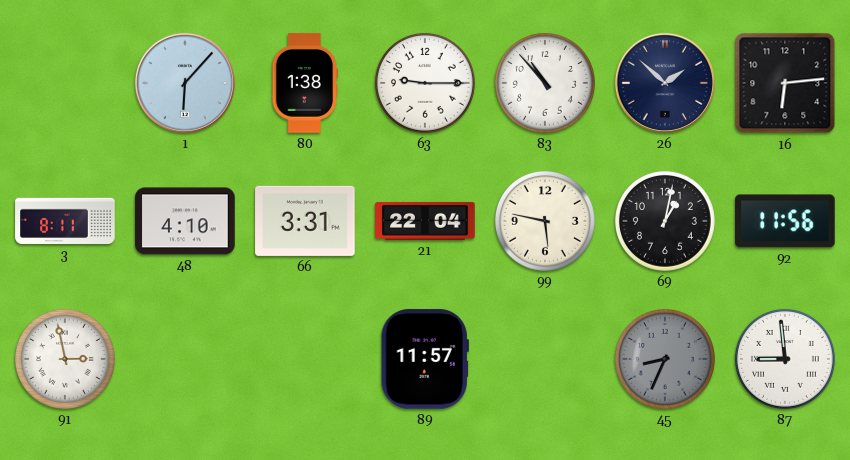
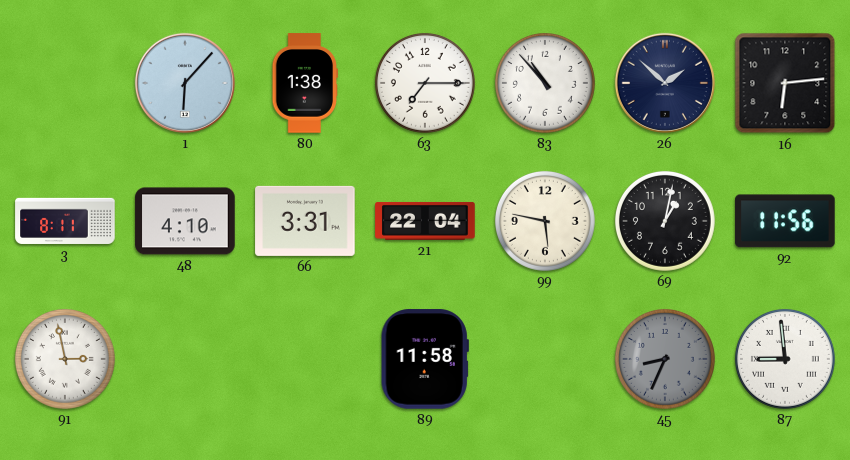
63: 9:15 -> 7:15 (425, 83)
89: 11:57 -> 11:58 (425, 359)
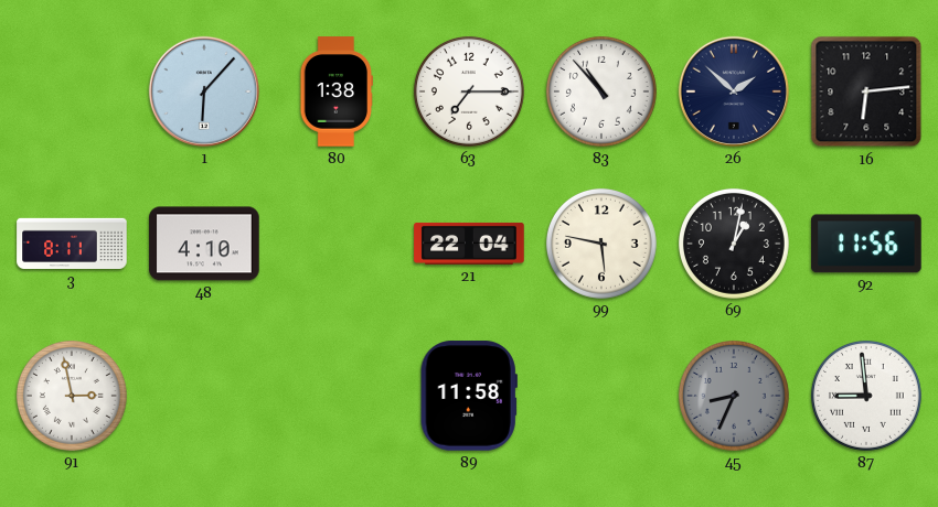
66: 3:31 -> none (305, 221)
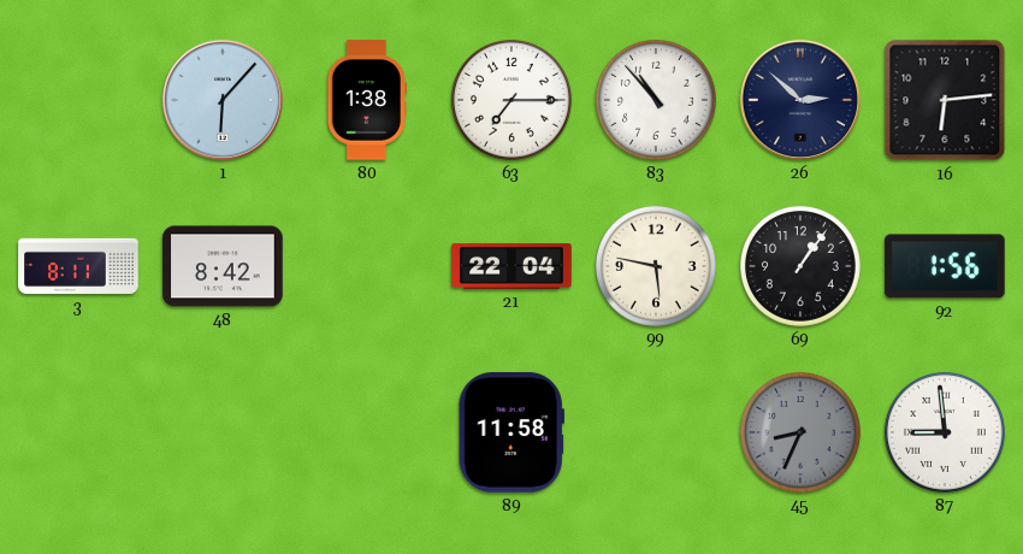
26: 1:52 -> 2:52 (800, 100)
48: 4:10 -> 8:42 (223, 266)
69: 1:02 -> 1:06 (800, 266)
92: 11:56 -> 1:56 (945, 266)
91: 2:58 -> none (72, 396)
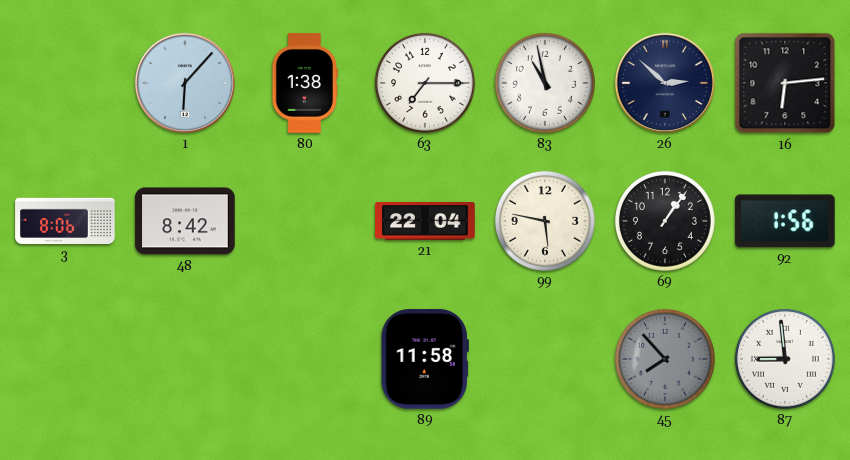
83: 10:53 -> 10:58 (545, 83)
3: 8:11 -> 8:06 (65, 221)
45: 8:34 -> 7:53 (665, 359)
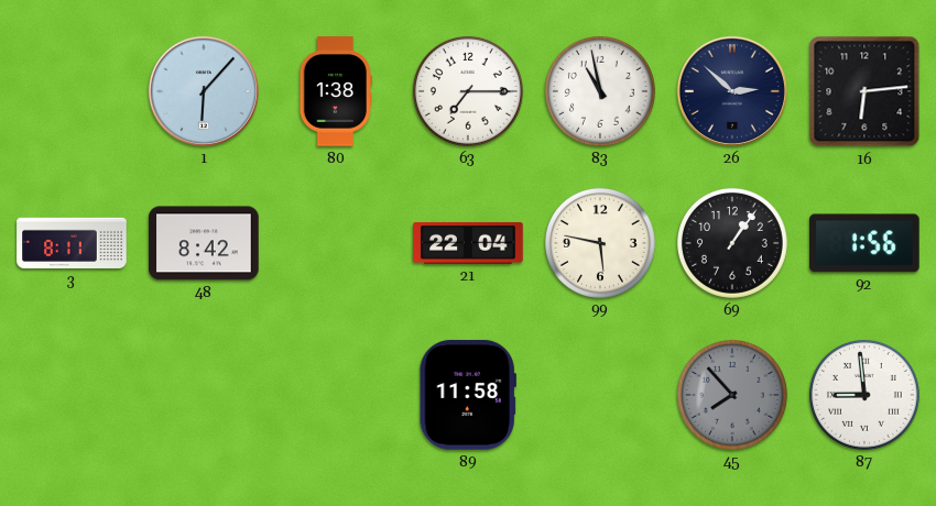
3: 8:06 -> 8:11 (72, 243)
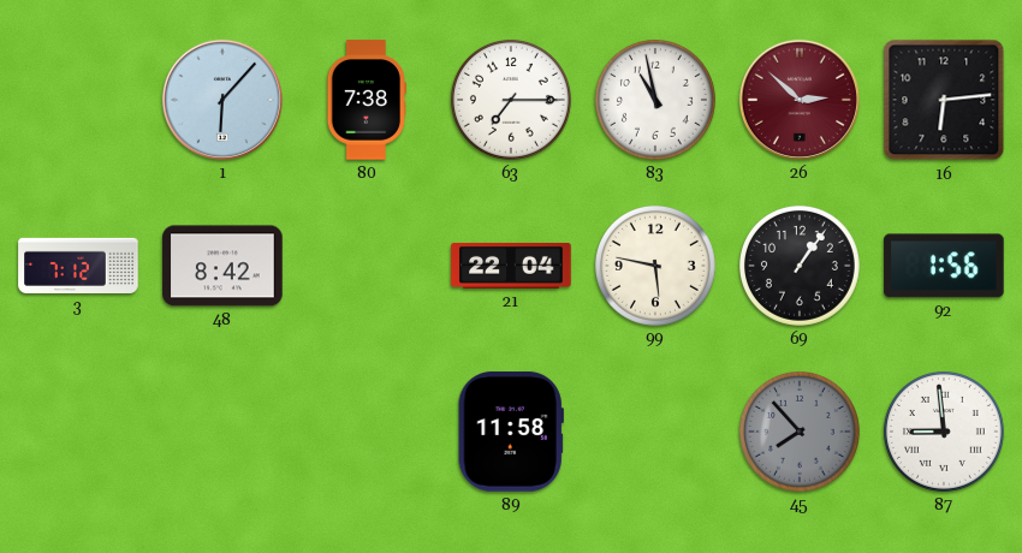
80: 1:38 -> 7:38 (366, 100)
26 dial: navy -> burgundy (800, 100)
3: 8:11 -> 7:12 (78, 266)
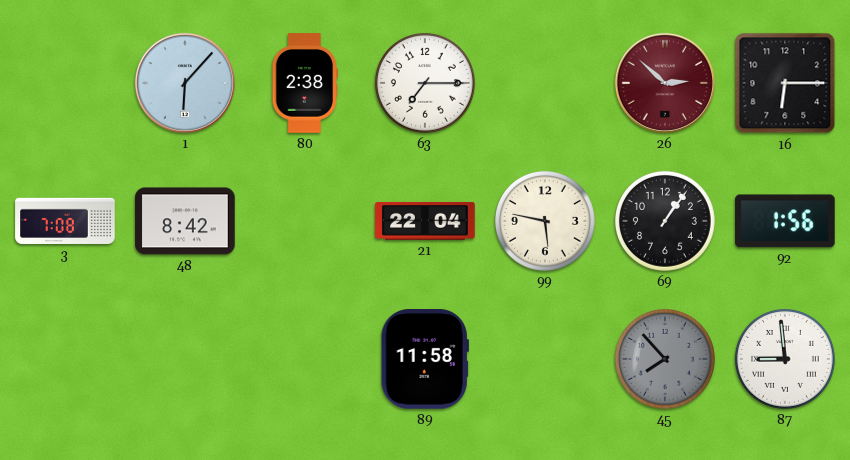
80: 7:38 -> 2:38 (304, 83)
83: 10:58 -> none (655, 100)
16: 6:14 -> 6:15 (785, 83)
3: 7:12 -> 7:08 (65, 221)
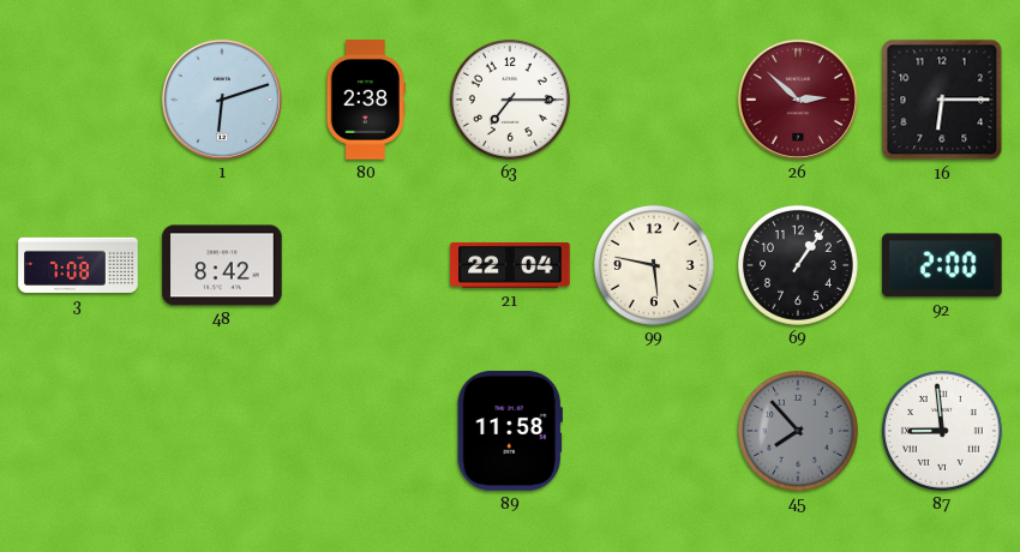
1: 6:07 -> 6:12 (222, 100)
92: 1:56 -> 2:00 (942, 265)
